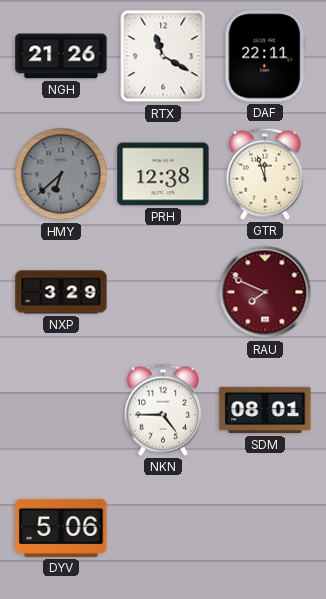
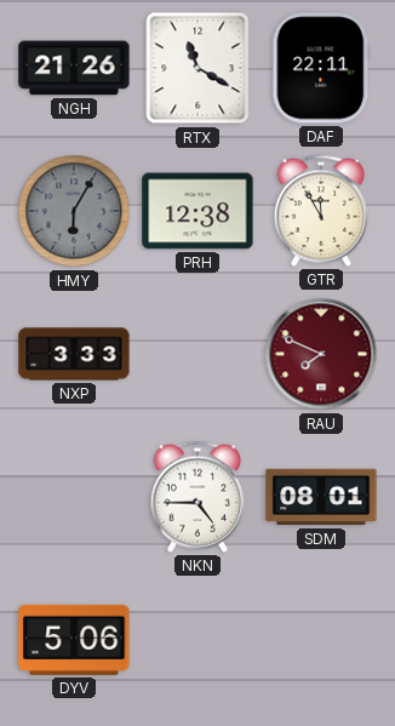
HMY: 6:38 -> 6:05 (74, 211)
GTR: 11:57 -> 11:55 (320, 211)
NXP: 3:29 -> 3:33 (74, 354)
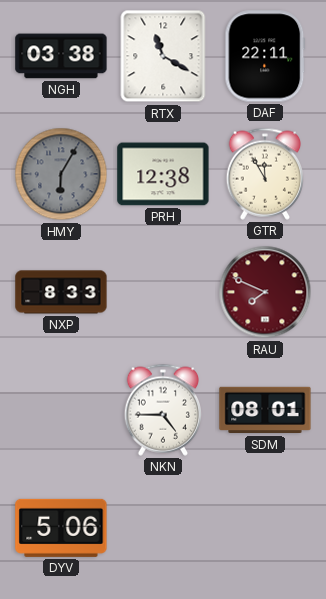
NGH: 21:26 -> 03:38 (61, 56)
NXP: 3:33 -> 8:33 (61, 292)
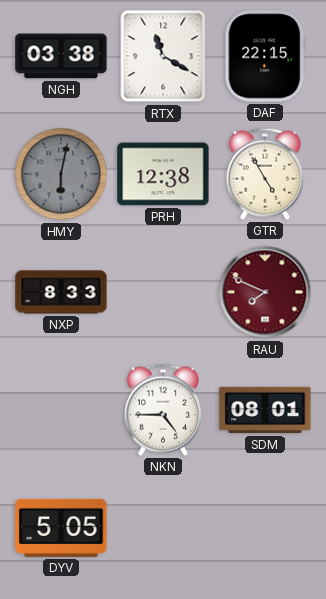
DAF: 22:11 -> 22:15 (265, 56)
HMY: 6:05 -> 6:02 (61, 174)
GTR: 11:55 -> 4:55 (264, 174)
DYV: 5:06 -> 5:05 (61, 528)
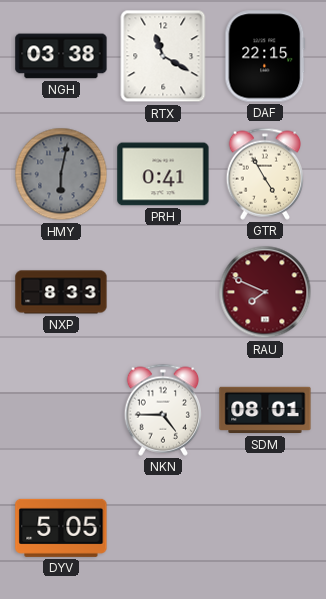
PRH: 12:38 -> 0:41 (163, 174)
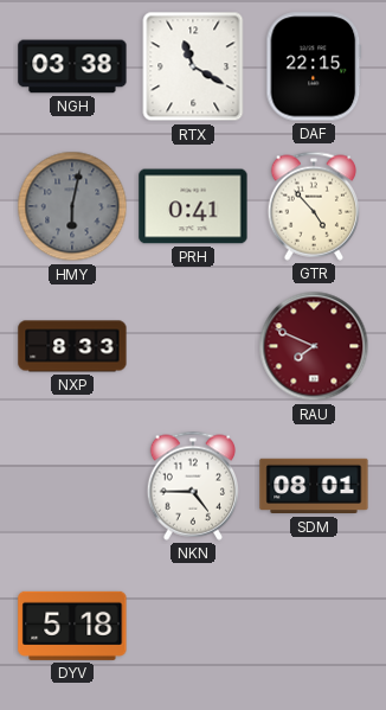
GTR: 4:55 -> 4:53 (313, 206)
DYV: 5:05 -> 5:18 (72, 626)
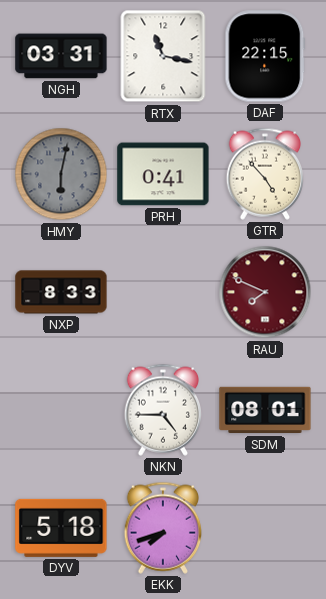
NGH: 03:38 -> 03:31 (61, 56)
RTX: 11:20 -> 11:17 (163, 56)
EKK: none -> 7:42 (162, 528)
